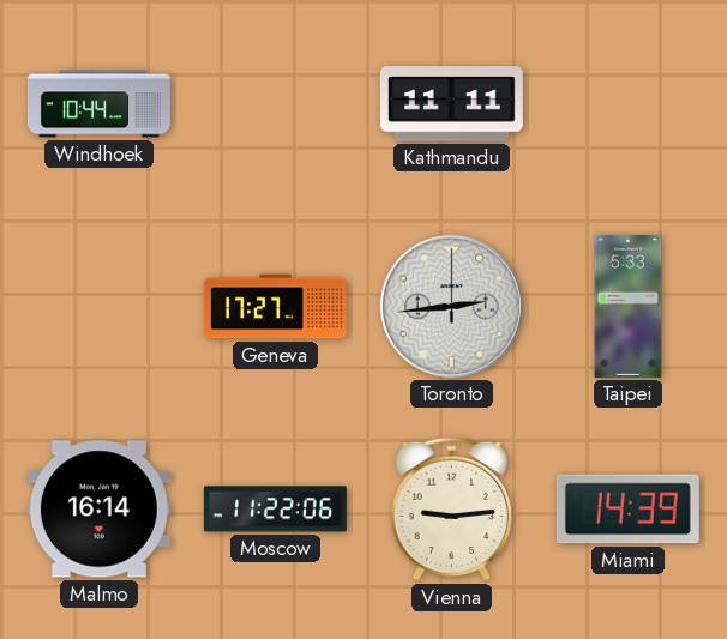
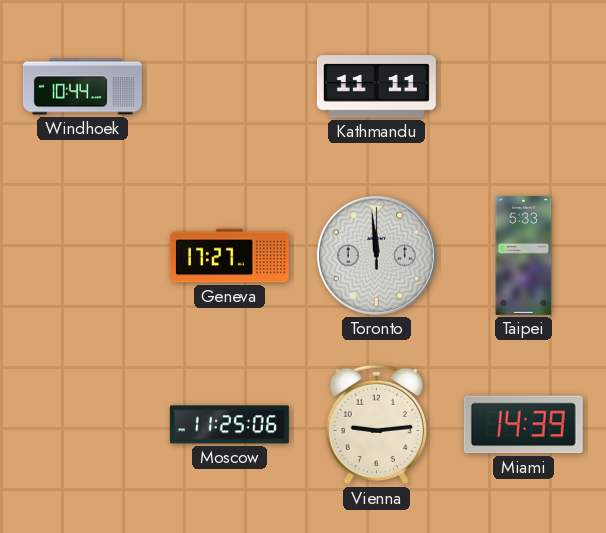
Toronto: 2:44 -> 11:59 (376, 255)
Malmo: 16:14 -> none (98, 510)
Moscow: 11:22 -> 11:25 (229, 425)
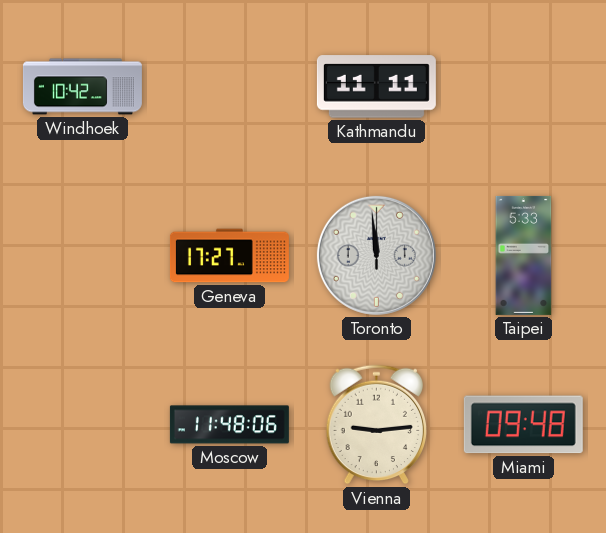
Windhoek: 10:44 -> 10:42 (82, 87)
Moscow: 11:25 -> 11:48 (229, 425)
Miami: 14:39 -> 09:48 (523, 425)
